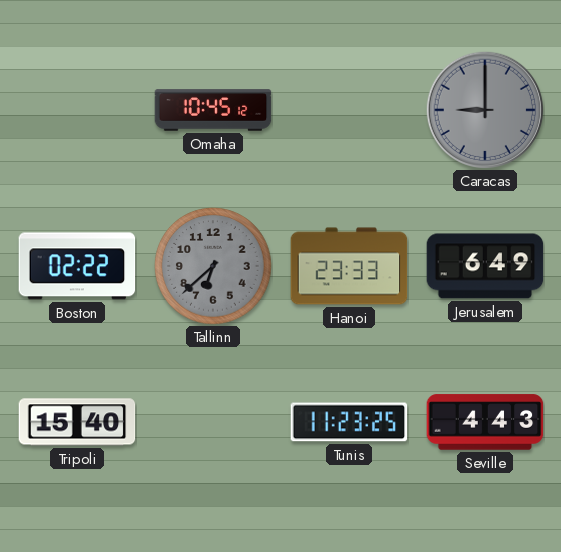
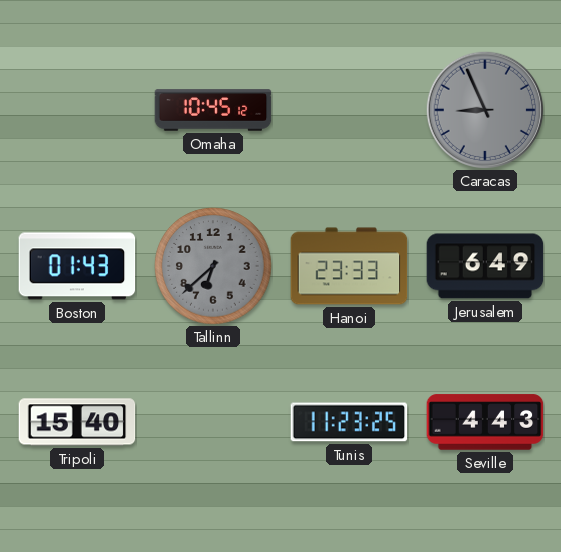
Caracas: 9:00 -> 8:56 (484, 109)
Boston: 02:22 -> 01:43 (77, 266)
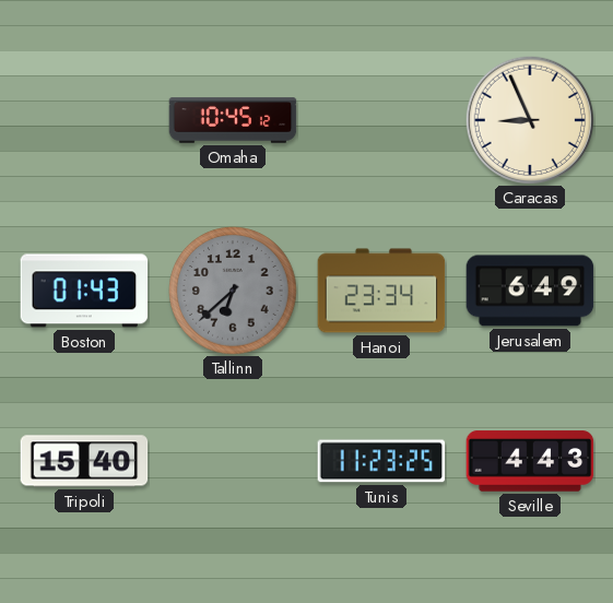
Caracas dial: grey -> cream (529, 119)
Hanoi: 23:33 -> 23:34 (381, 291)
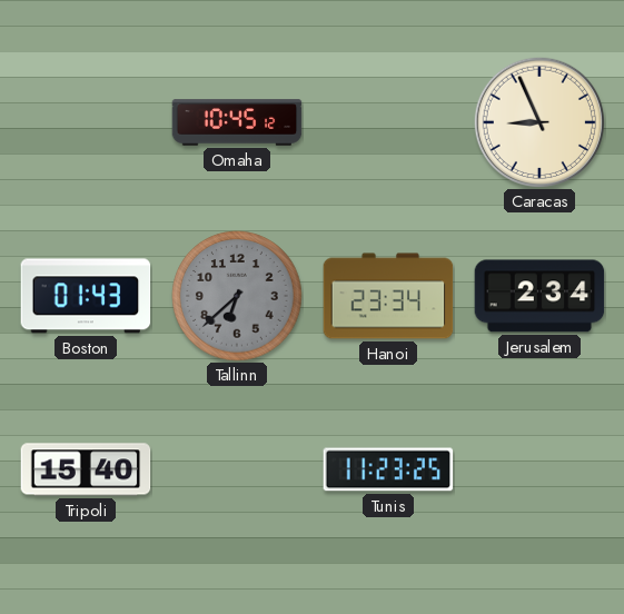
Jerusalem: 6:49 -> 2:34 (539, 296)
Seville: 4:43 -> none (530, 461)
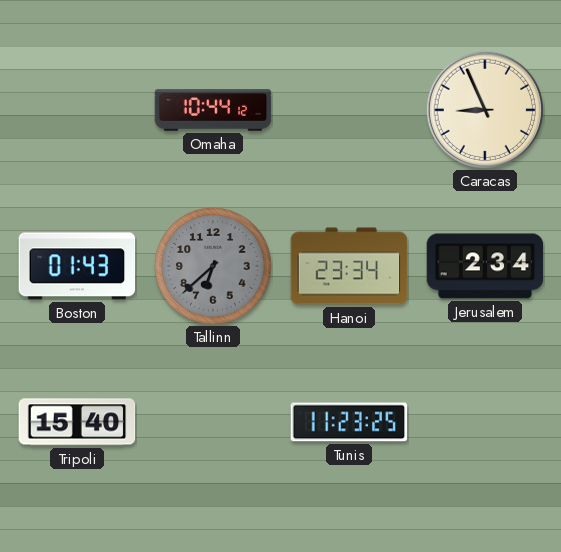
Omaha: 10:45 -> 10:44 (213, 110)
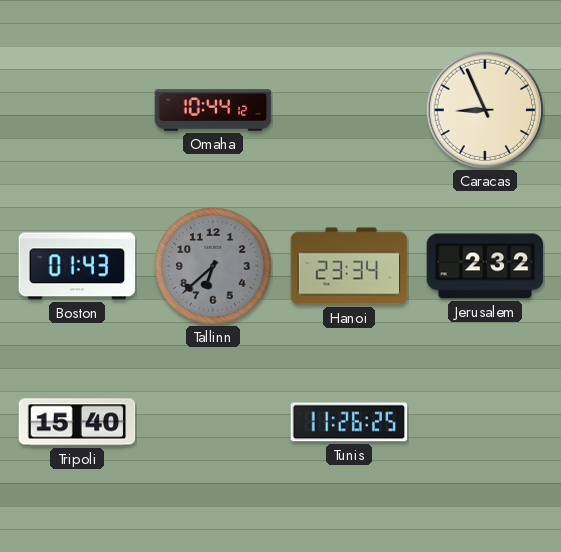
Jerusalem: 2:34 -> 2:32 (485, 266)
Tunis: 11:23 -> 11:26 (349, 422)
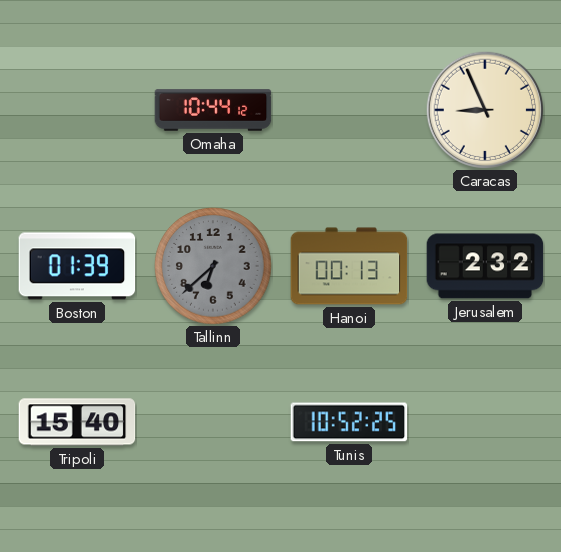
Boston: 01:43 -> 01:39 (77, 266)
Hanoi: 23:34 -> 00:13 (349, 266)
Tunis: 11:26 -> 10:52 (349, 422)
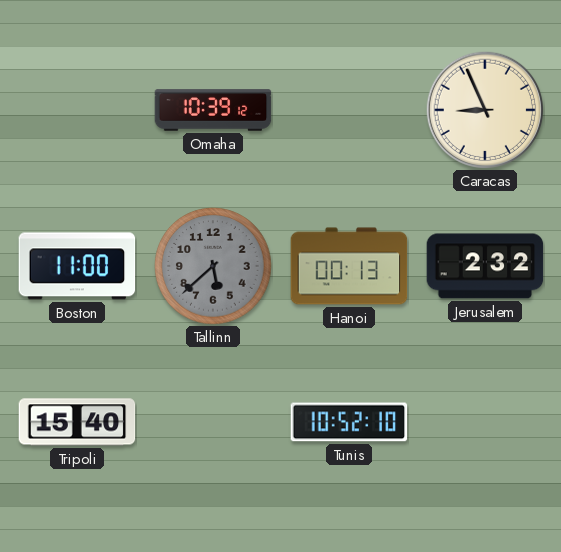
Omaha: 10:44 -> 10:39 (213, 110)
Boston: 01:39 -> 11:00 (77, 266)
Tallinn: 6:38 -> 5:38 (213, 266)
Tunis: 10:52:25 -> 10:52:10 (349, 422)
